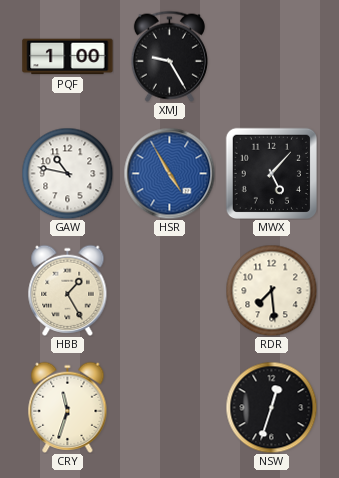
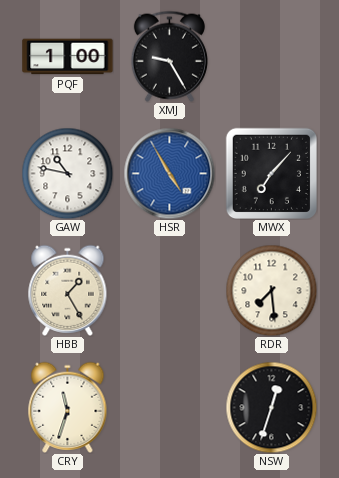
MWX: 5:07 -> 7:07 (271, 173)
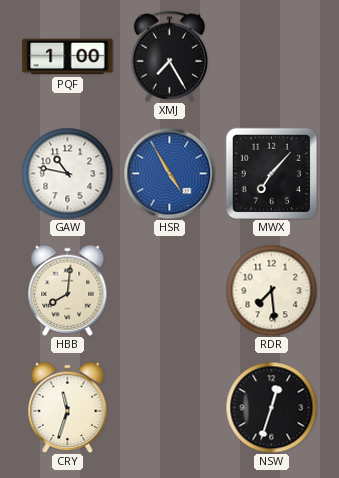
XMJ: 9:25 -> 7:25 (169, 56)
HBB: 1:25 -> 8:01 (68, 290)
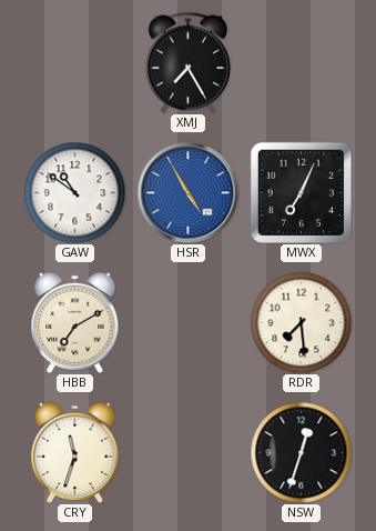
PQF: 1:00 -> none (68, 57)
GAW: 10:47 -> 10:51 (74, 192)
MWX: 7:07 -> 7:04 (301, 192)
HBB: 8:01 -> 7:10 (75, 322)
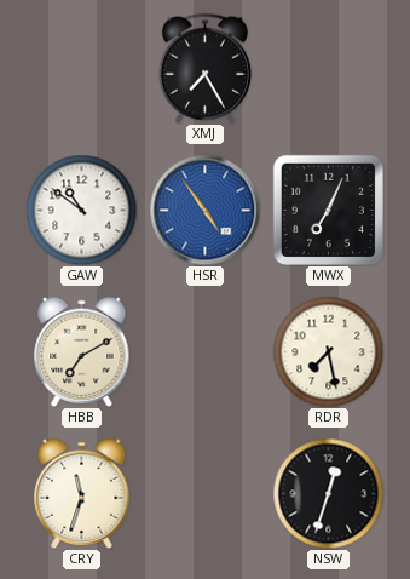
HSR: 4:55 -> 4:54 (204, 210)
RDR: 7:29 -> 7:28 (328, 351)
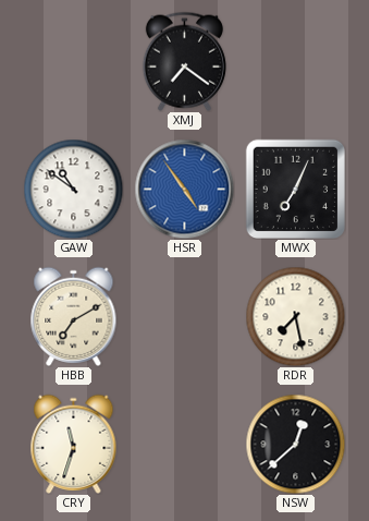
XMJ: 7:25 -> 7:21 (184, 61)
NSW: 12:33 -> 12:38 (295, 444)
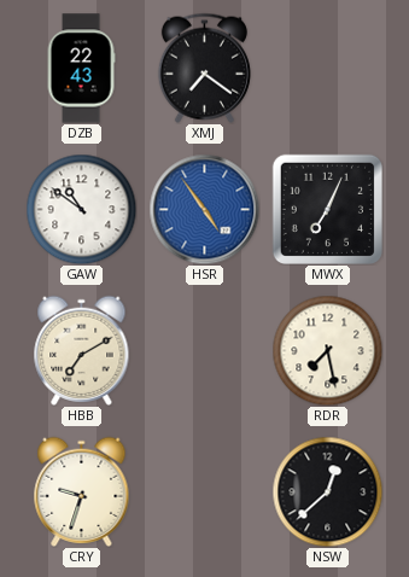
DZB: none -> 22:43 (81, 69)
CRY: 11:33 -> 9:33 (82, 491)
